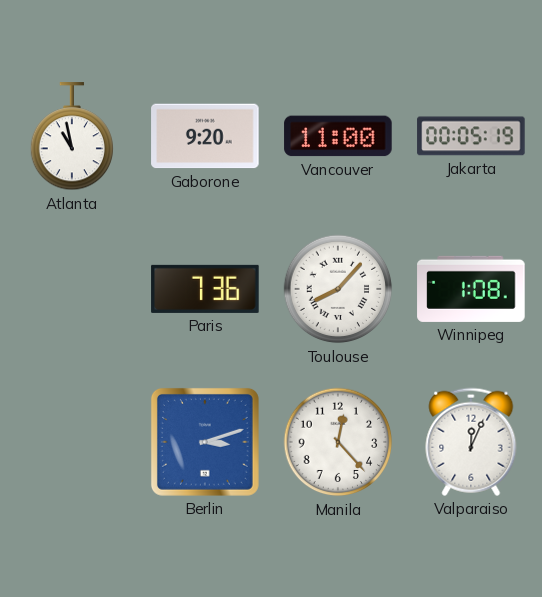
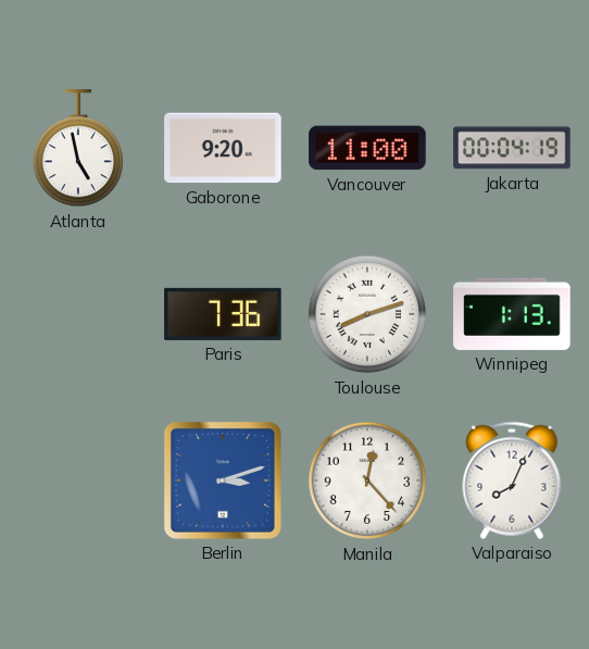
Atlanta: 10:58 -> 4:58 (77, 149)
Jakarta: 00:05 -> 00:04 (512, 148)
Toulouse: 8:07 -> 8:12 (367, 314)
Winnipeg: 1:08 -> 1:13 (512, 314)
Valparaiso: 12:04 -> 8:04 (512, 480)
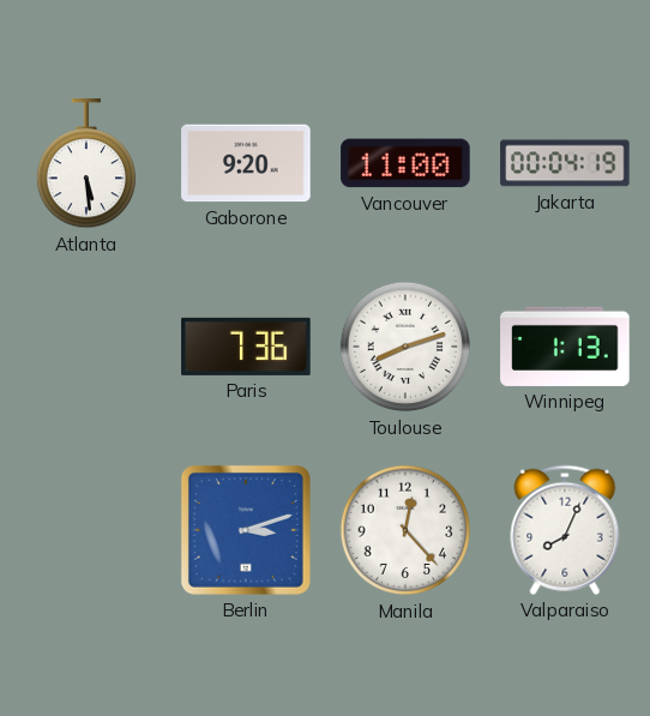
Atlanta: 4:58 -> 5:29 (85, 164)
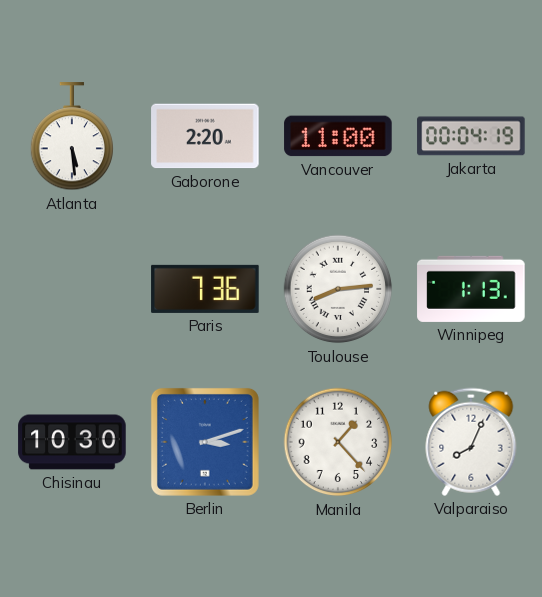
Gaborone: 9:20 -> 2:20 (205, 136)
Toulouse: 8:12 -> 8:14 (338, 289)
Chisinau: none -> 10:30 (72, 442)
Manila: 12:23 -> 1:23 (338, 442)
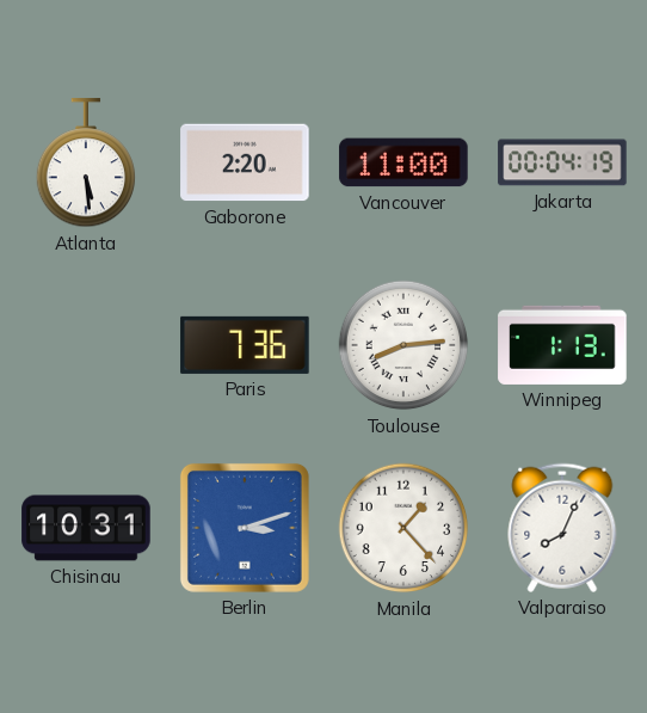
Chisinau: 10:30 -> 10:31 (86, 528)
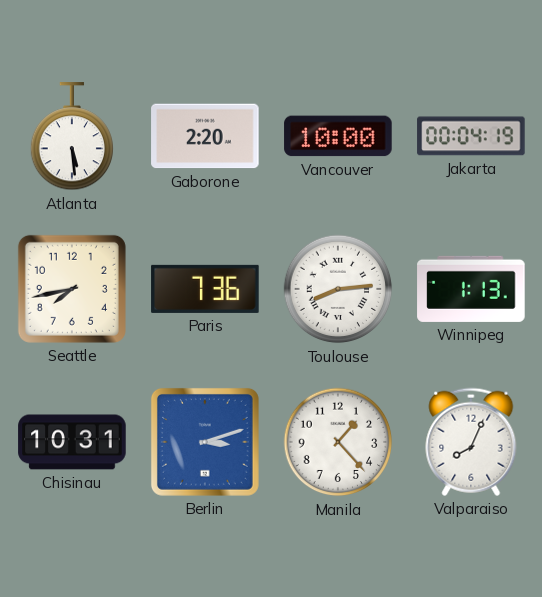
Vancouver: 11:00 -> 10:00 (338, 136)
Seattle: none -> 7:43 (72, 289)
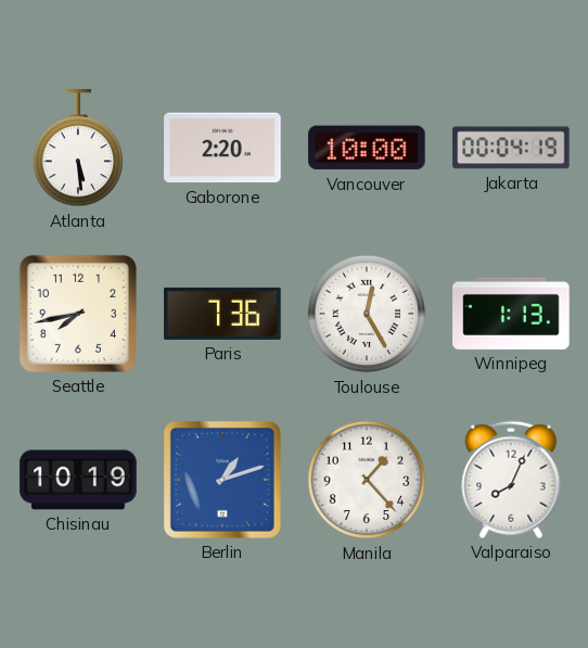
Toulouse: 8:14 -> 12:25 (367, 314)
Chisinau: 10:31 -> 10:19 (78, 480)
Berlin: 3:12 -> 1:12 (222, 480)
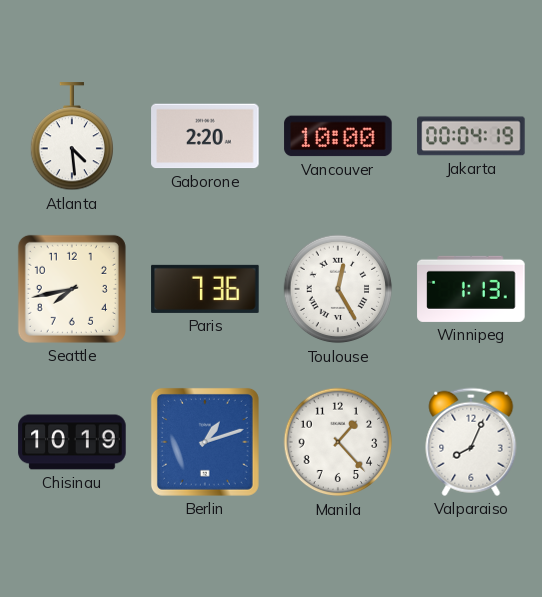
Atlanta: 5:29 -> 4:29 (71, 137)
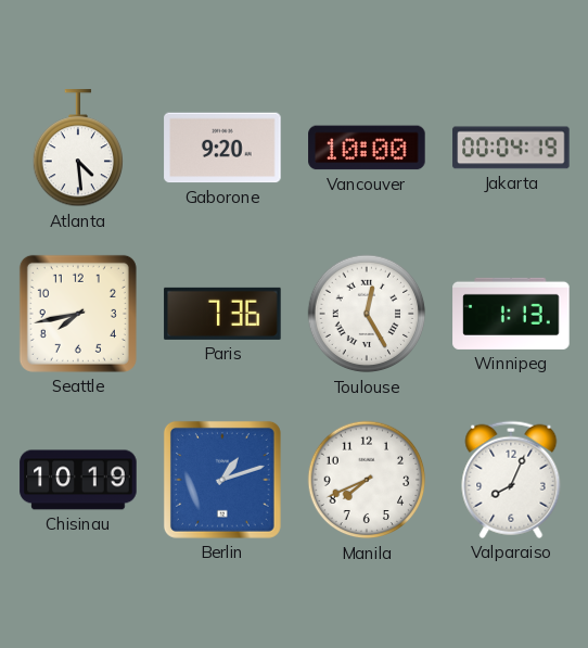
Gaborone: 2:20 -> 9:20 (222, 148)
Manila: 1:23 -> 7:41 (367, 480)
